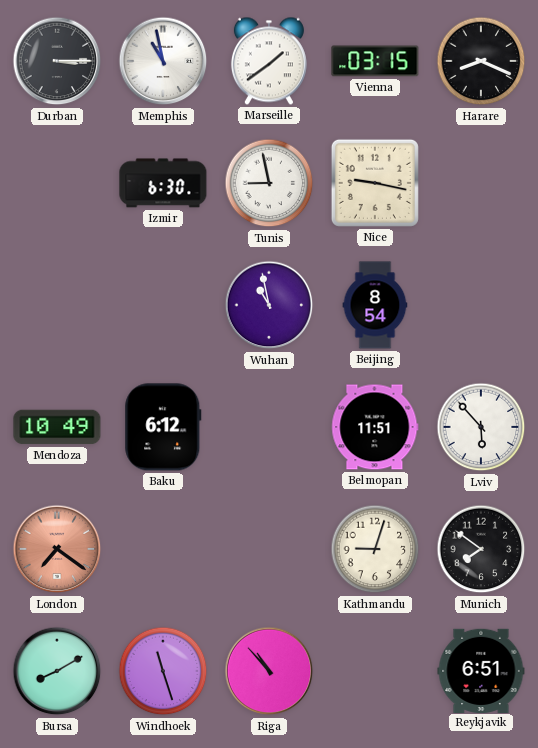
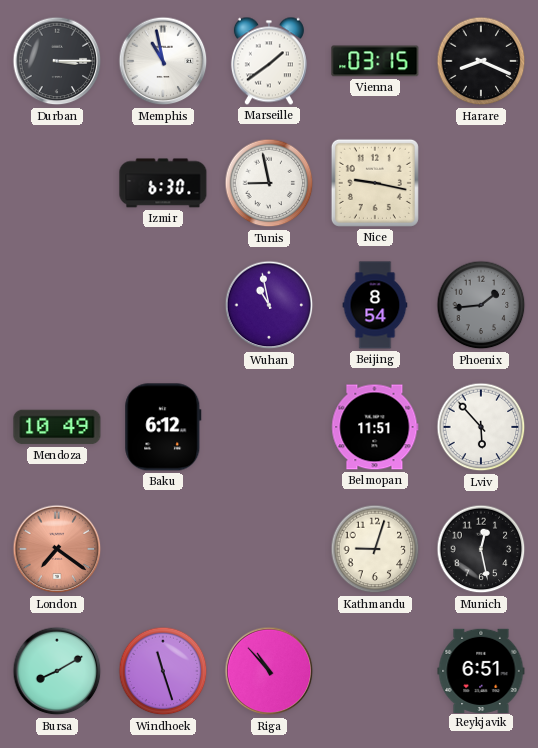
Phoenix: none -> 1:44 (481, 305)
Munich: 7:51 -> 12:28 (481, 549)
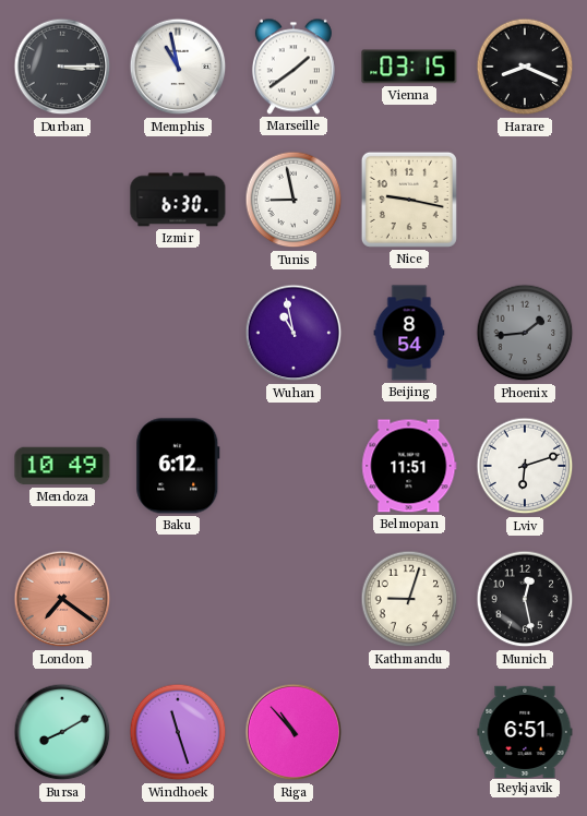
Lviv: 5:53 -> 6:12 (525, 466)
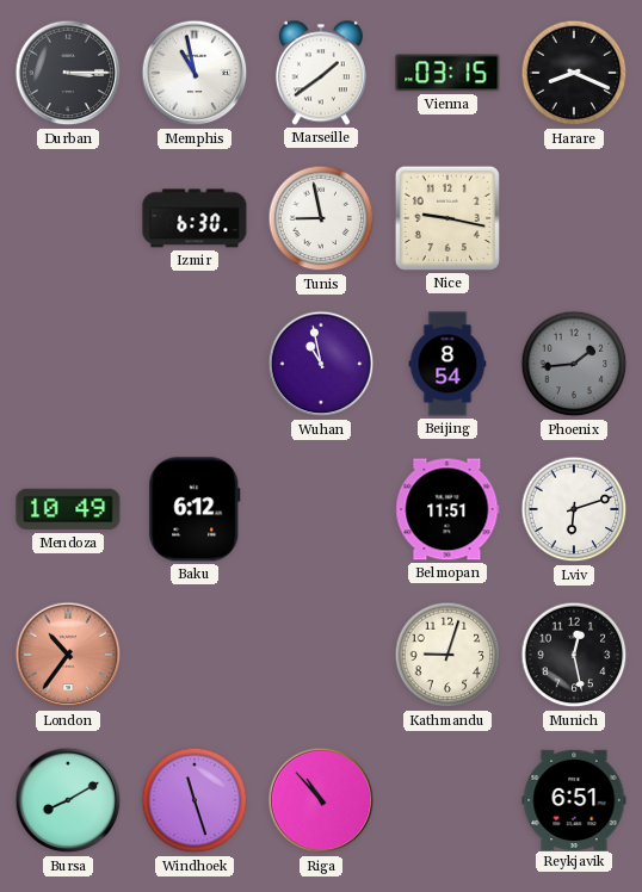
London: 7:21 -> 10:36 (68, 655)
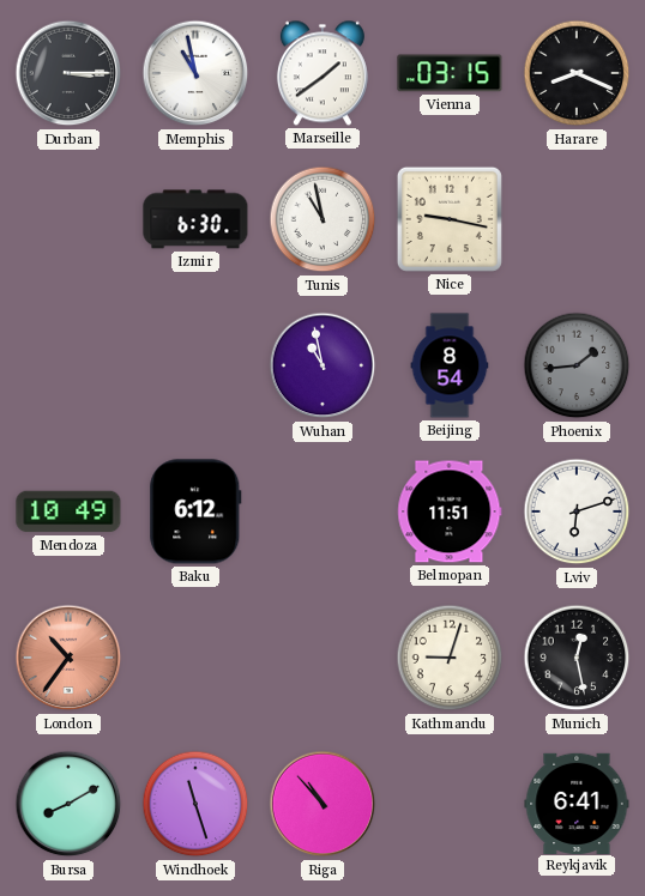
Tunis: 8:58 -> 10:58 (322, 219)
Reykjavik: 6:51 -> 6:41 (577, 803)
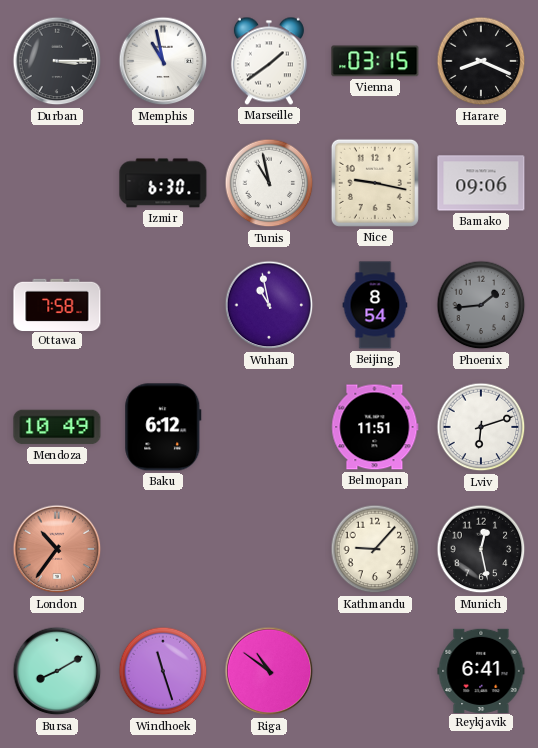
Bamako: none -> 09:06 (481, 183)
Ottawa: none -> 7:58 (57, 304)
Kathmandu: 9:03 -> 9:07 (375, 549)
Riga: 10:53 -> 10:51 (269, 671)
